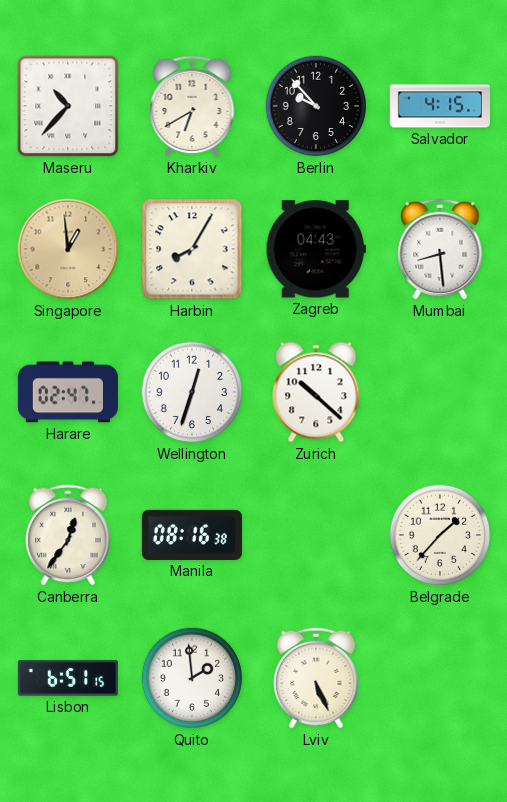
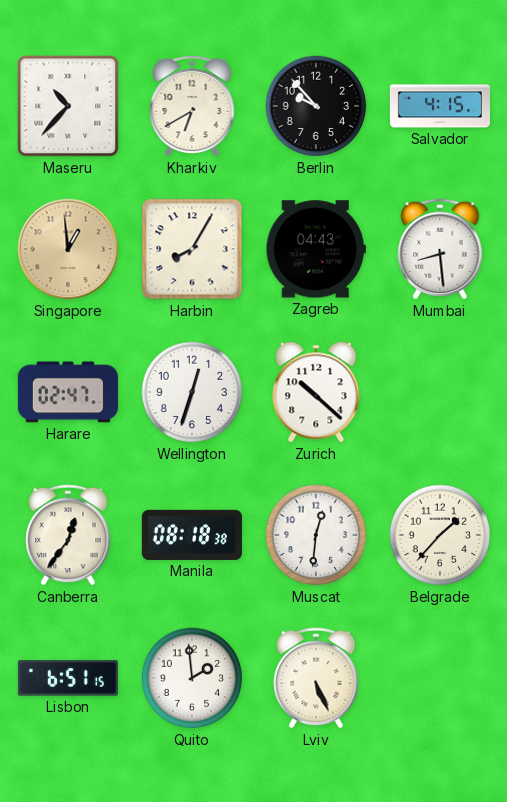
Manila: 08:16 -> 08:18 (192, 535)
Muscat: none -> 12:31 (316, 535)
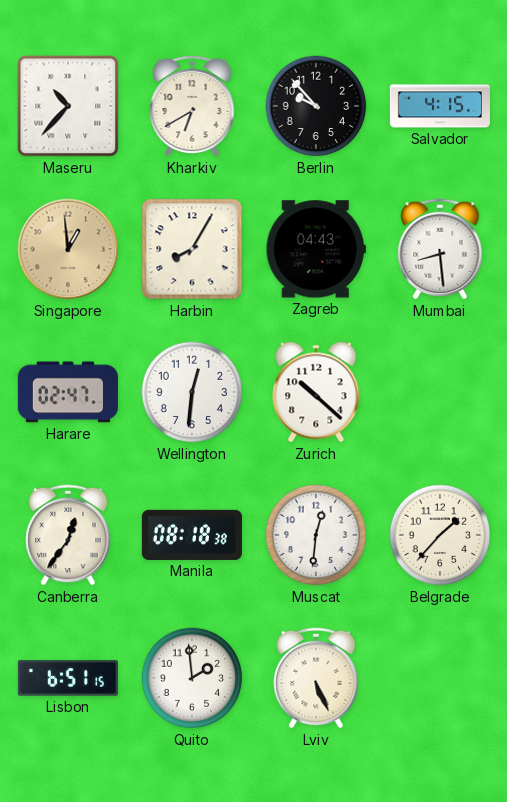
Wellington: 12:33 -> 12:31 (192, 392)
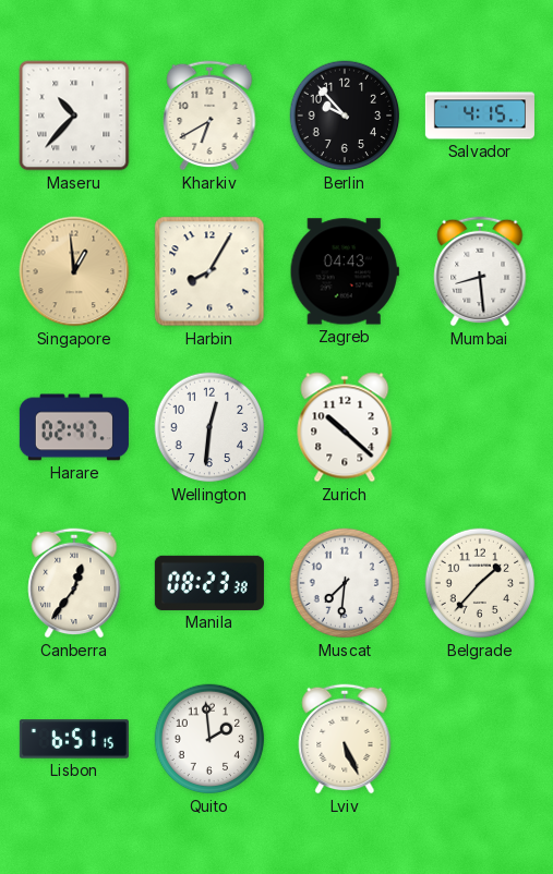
Manila: 08:18 -> 08:23 (209, 583)
Muscat: 12:31 -> 7:31 (345, 583)
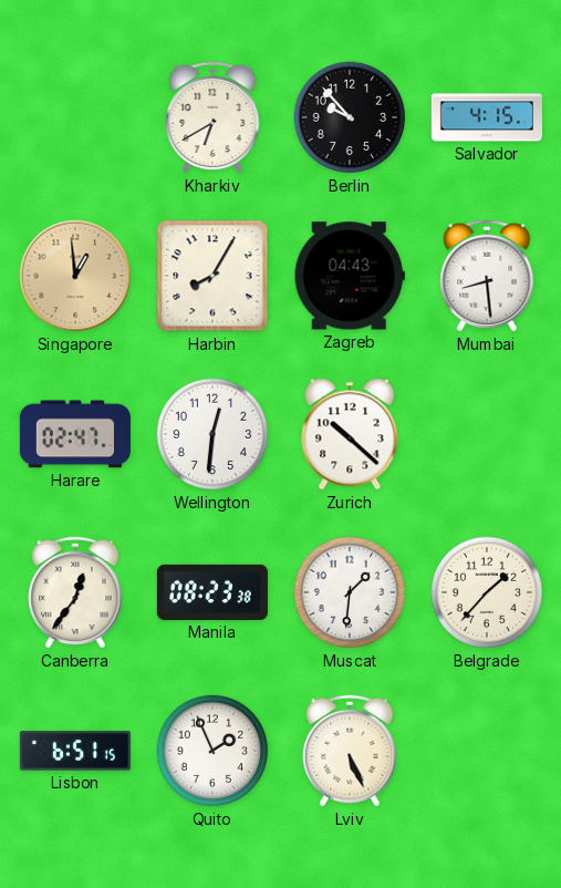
Maseru: 10:37 -> none (74, 116)
Muscat: 7:31 -> 1:31 (350, 592)
Quito: 1:59 -> 1:56 (212, 751)
